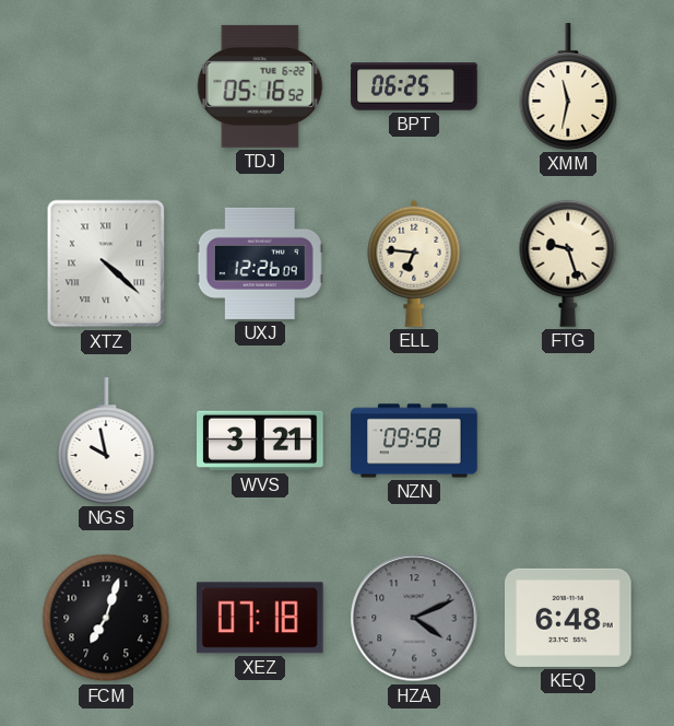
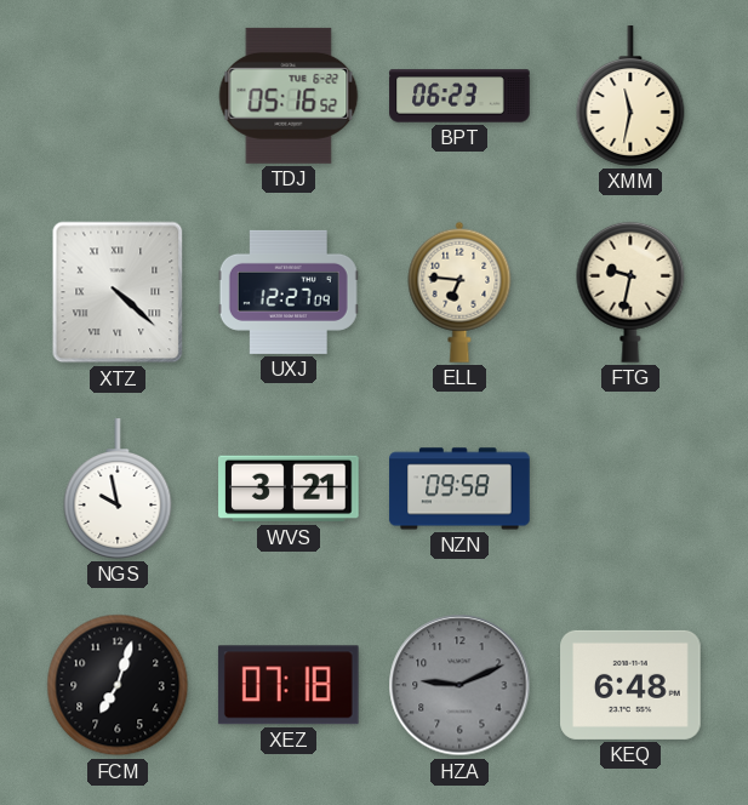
BPT: 06:25 -> 06:23 (459, 96)
UXJ: 12:26 -> 12:27 (289, 292)
FTG: 9:27 -> 9:32 (630, 292)
HZA: 4:11 -> 9:11 (459, 685)
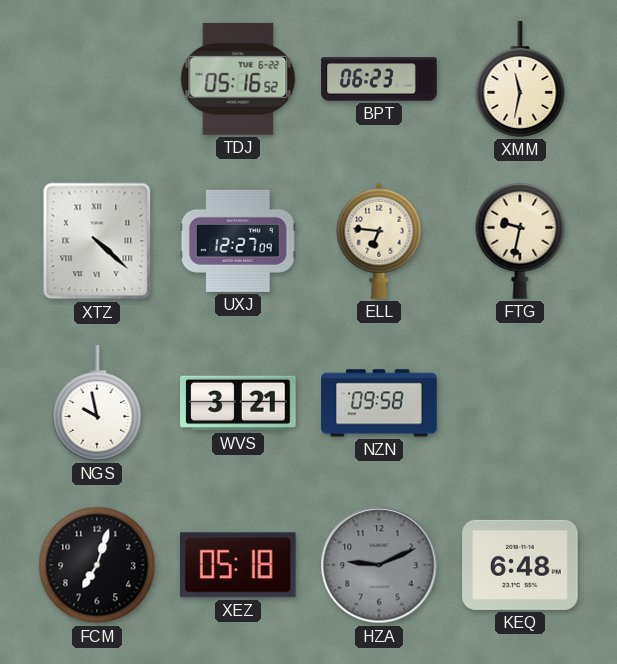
XEZ: 07:18 -> 05:18 (238, 565)
